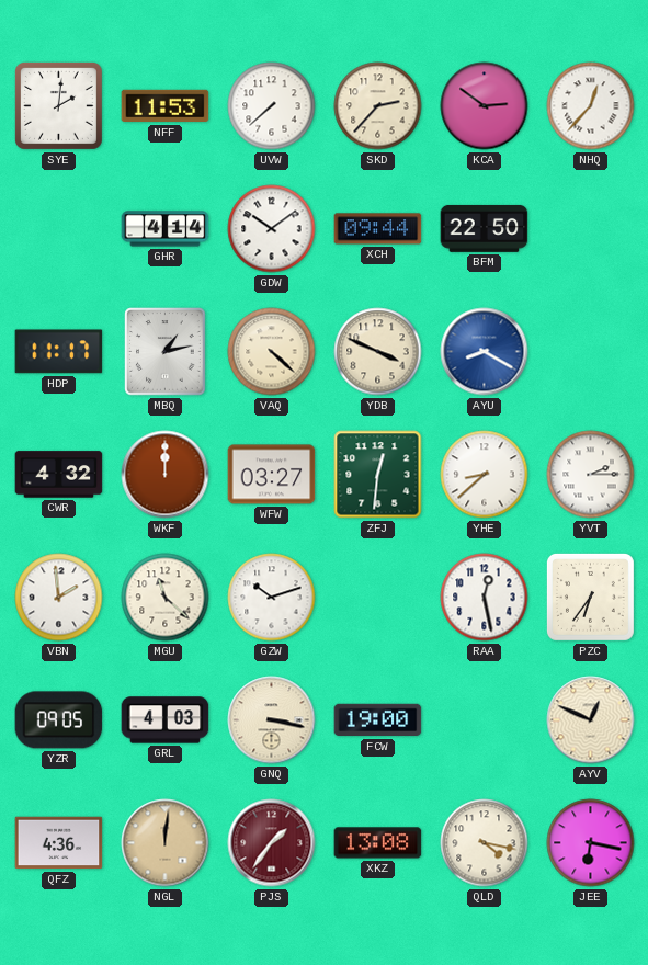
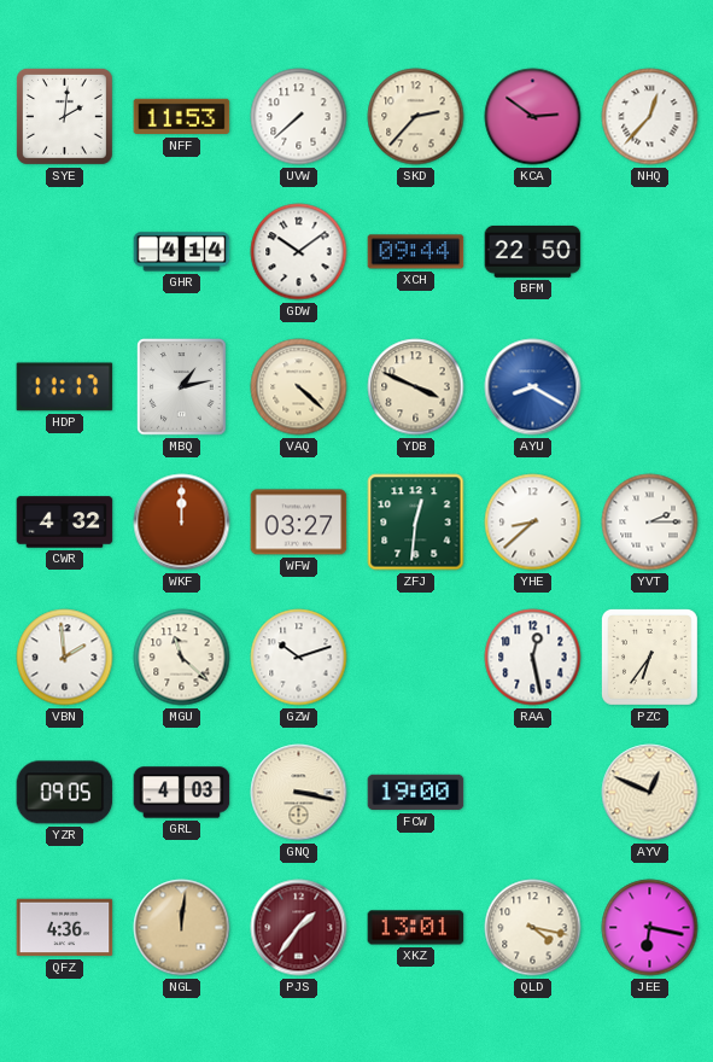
XKZ: 13:08 -> 13:01 (416, 928)
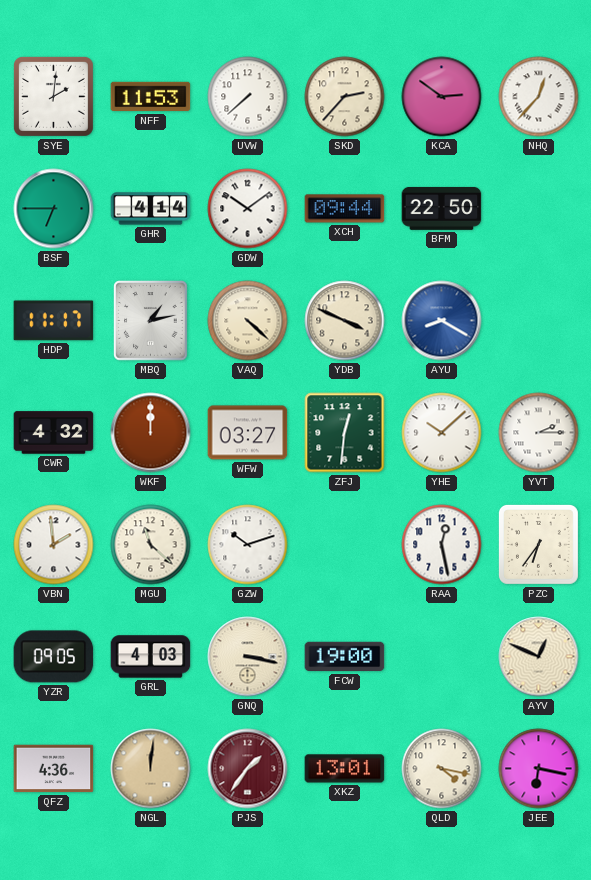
BSF: none -> 6:45 (54, 209)
YHE: 8:38 -> 10:08 (442, 433)
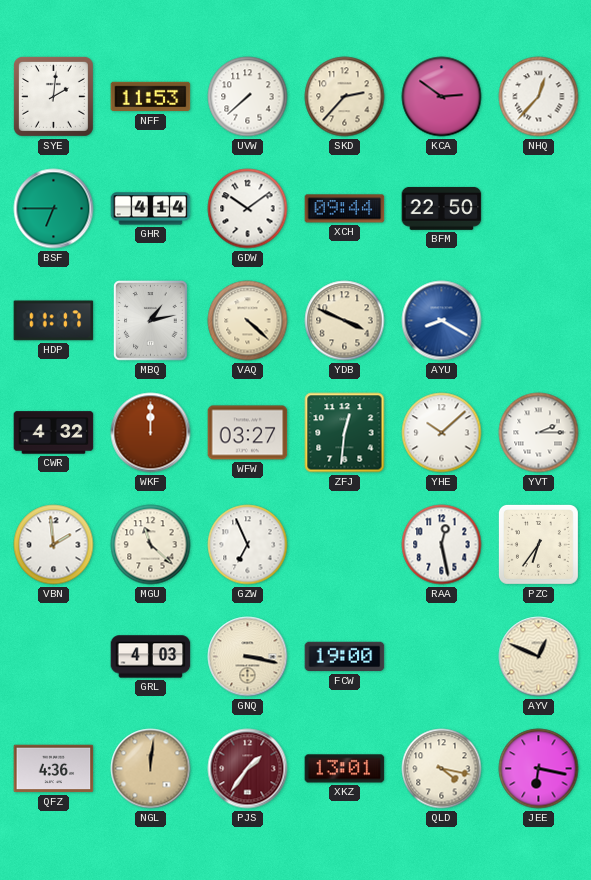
GZW: 10:12 -> 6:56 (248, 545)
YZR: 09:05 -> none (54, 657)
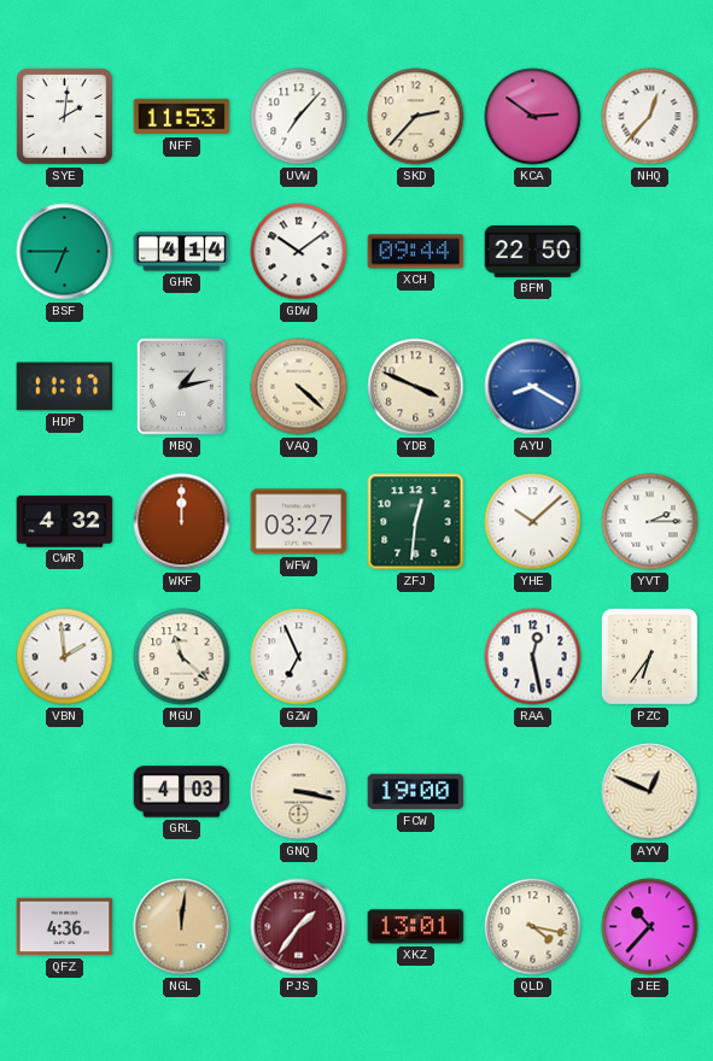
UVW: 7:38 -> 7:07 (299, 117)
JEE: 6:17 -> 10:37 (650, 927)
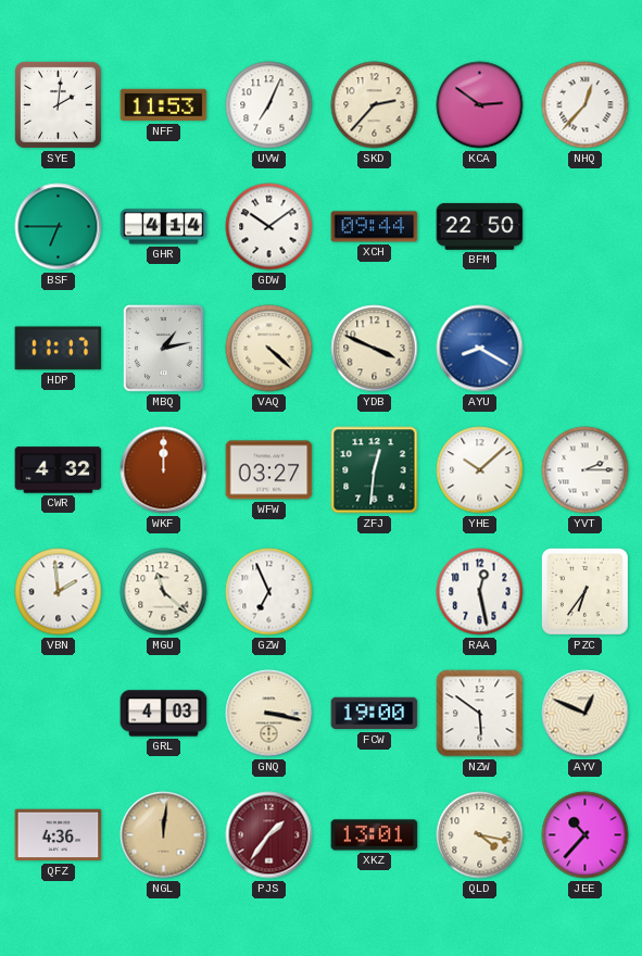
UVW: 7:07 -> 7:04 (269, 105)
NZW: none -> 5:51 (480, 714)
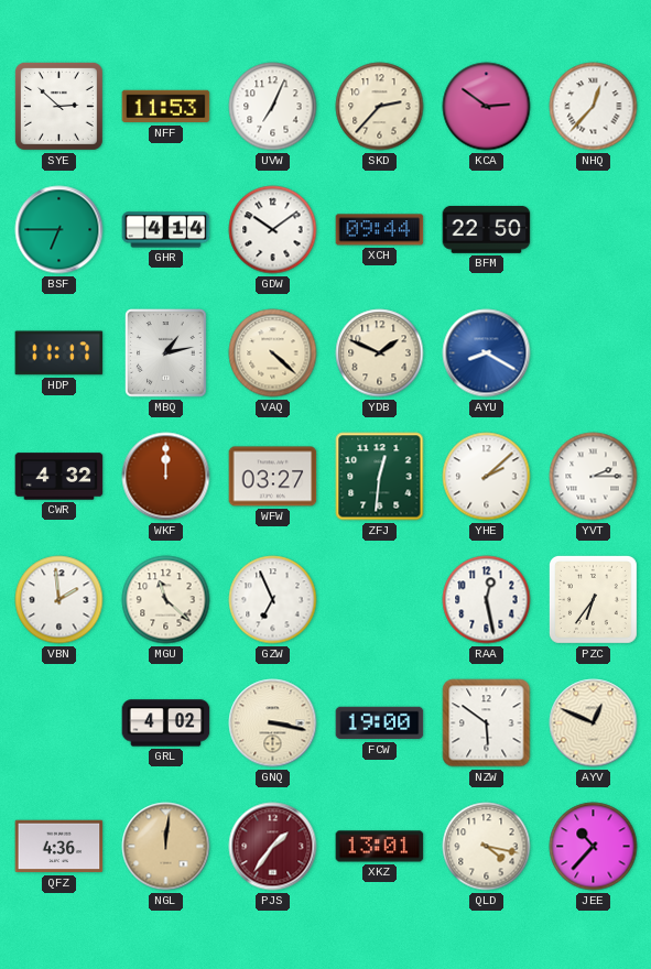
SYE: 2:01 -> 2:52 (58, 106)
YDB: 3:49 -> 1:49 (380, 353)
YHE: 10:08 -> 2:08 (487, 477)
GRL: 4:03 -> 4:02 (166, 723)
